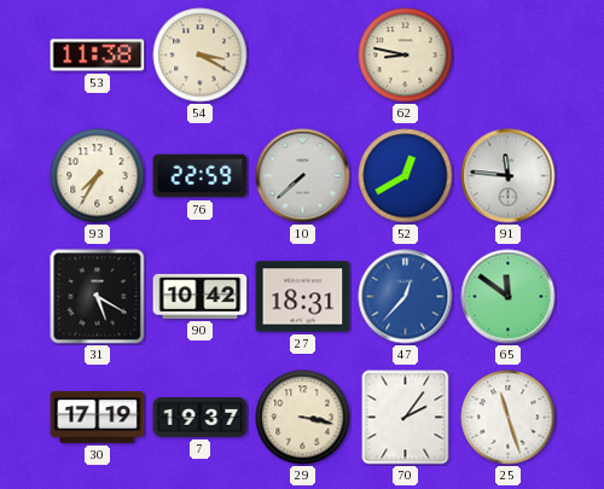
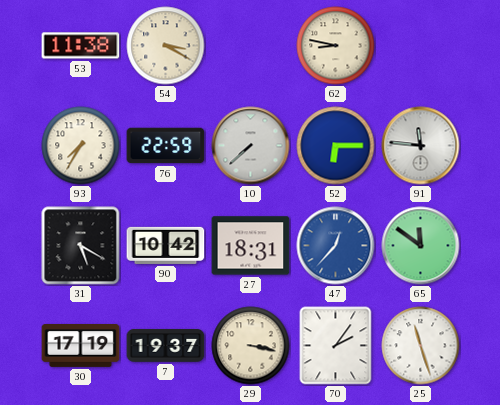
52: 12:40 -> 6:15 (336, 146)
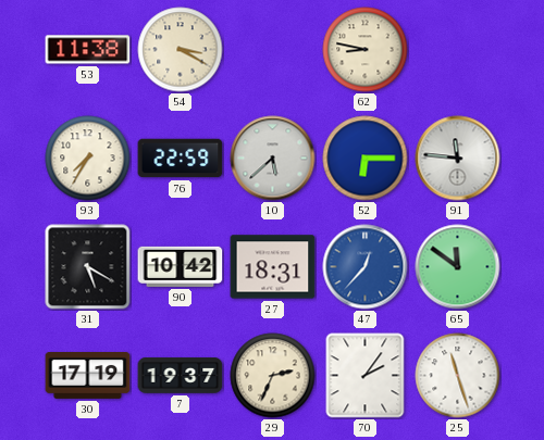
10: 7:38 -> 5:38 (273, 159)
29: 3:17 -> 2:34 (273, 376)
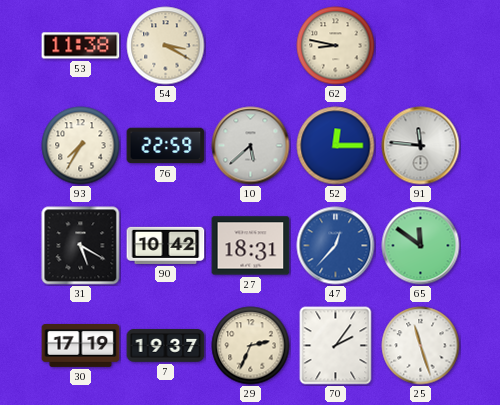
52: 6:15 -> 12:15 (336, 146)
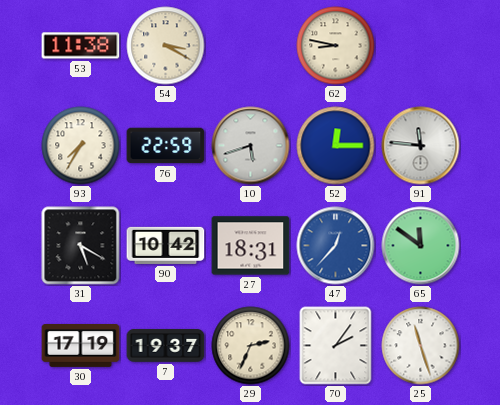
10: 5:38 -> 5:42 (251, 146)
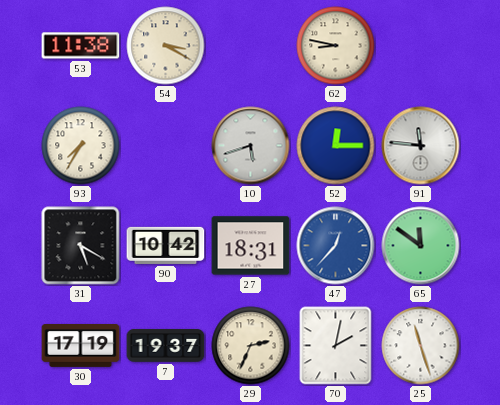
76: 22:59 -> none (166, 146)
70: 2:06 -> 2:02 (336, 346)
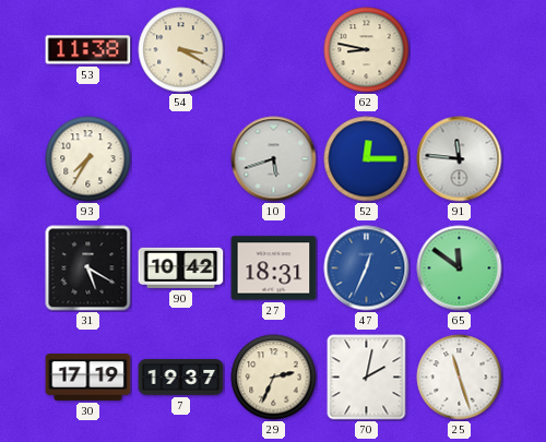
47: 12:37 -> 12:34 (367, 268)
